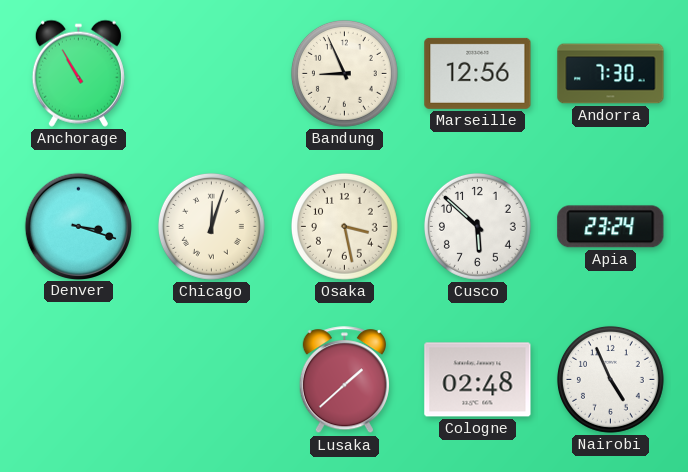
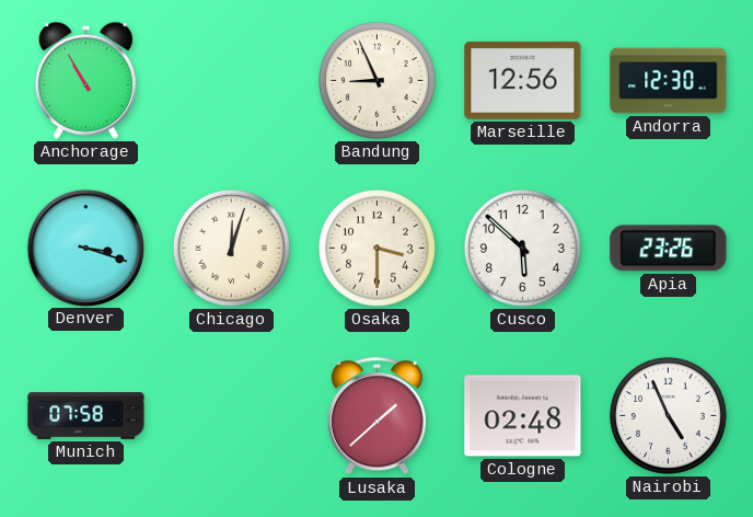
Andorra: 7:30 -> 12:30 (669, 81)
Osaka: 3:28 -> 3:30 (376, 248)
Apia: 23:24 -> 23:26 (669, 249)
Munich: none -> 07:58 (86, 416)
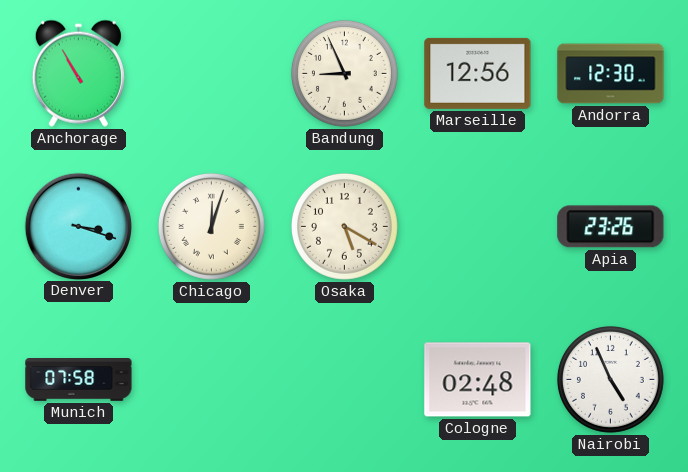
Osaka: 3:30 -> 5:20 (344, 226)
Cusco: 5:52 -> none (522, 248)
Lusaka: 1:38 -> none (376, 416)
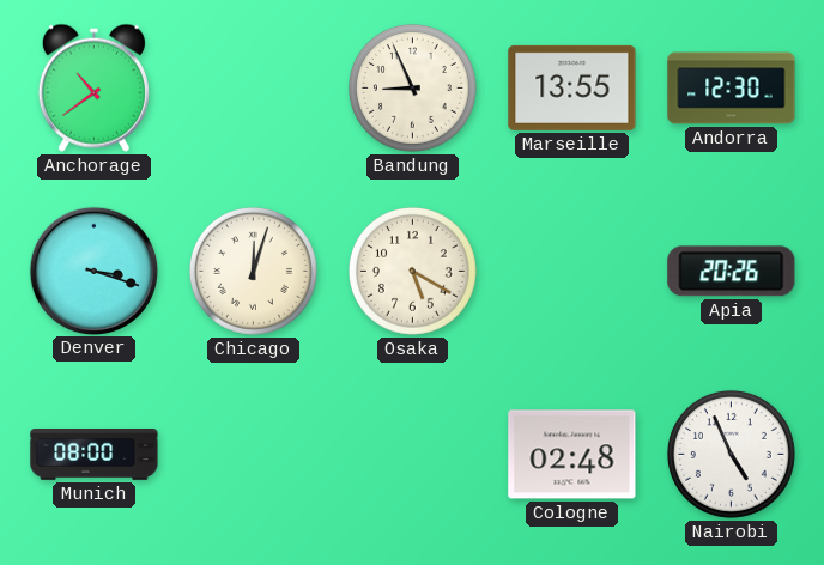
Anchorage: 10:55 -> 10:39 (93, 87)
Marseille: 12:56 -> 13:55 (572, 87)
Apia: 23:26 -> 20:26 (732, 272)
Munich: 07:58 -> 08:00 (95, 455)
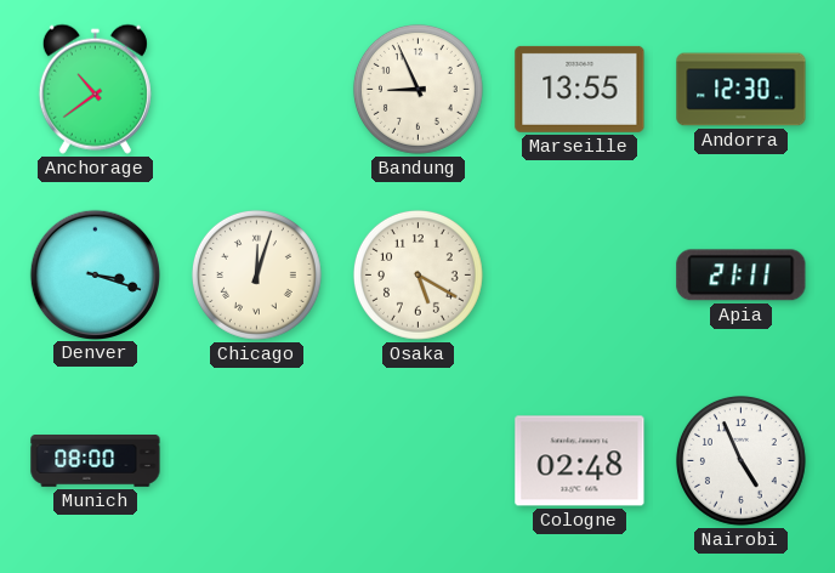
Apia: 20:26 -> 21:11 (742, 276)
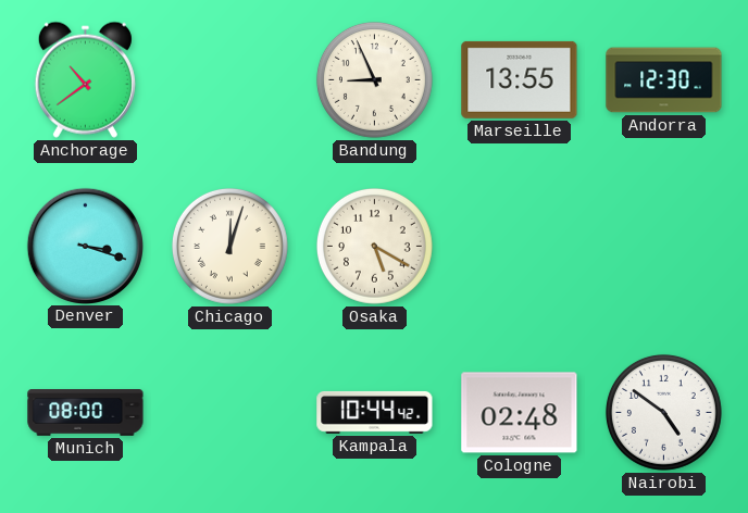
Apia: 21:11 -> none (742, 276)
Kampala: none -> 10:44 (375, 412)
Nairobi: 4:56 -> 4:51 (663, 412)
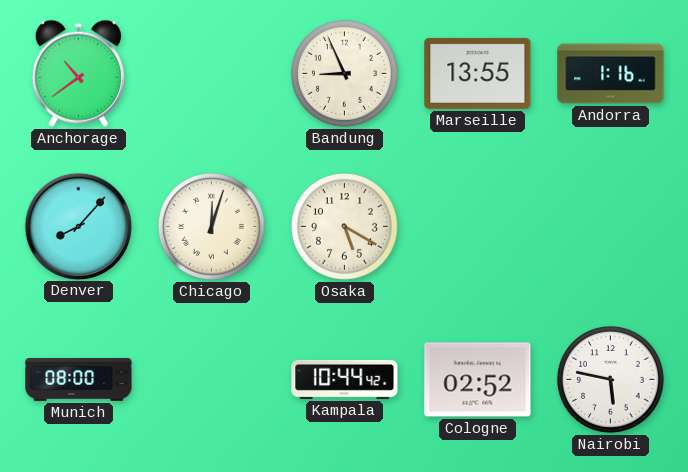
Andorra: 12:30 -> 1:16 (611, 74)
Denver: 3:18 -> 8:07 (78, 226)
Cologne: 02:48 -> 02:52 (478, 380)
Nairobi: 4:51 -> 5:47 (610, 379)
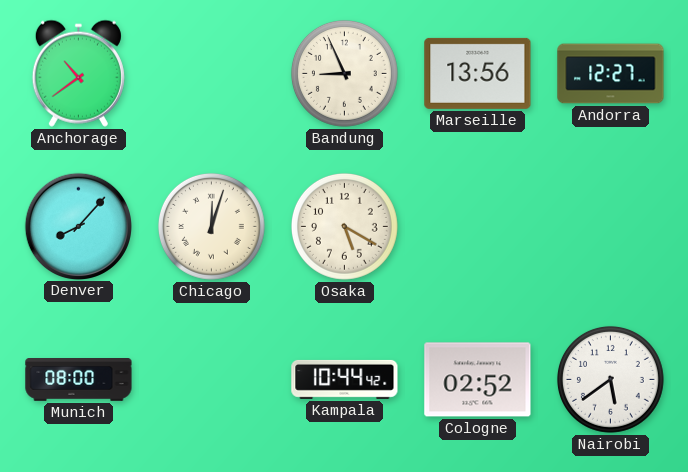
Marseille: 13:55 -> 13:56 (478, 73)
Andorra: 1:16 -> 12:27 (611, 74)
Nairobi: 5:47 -> 5:39 (610, 379)
